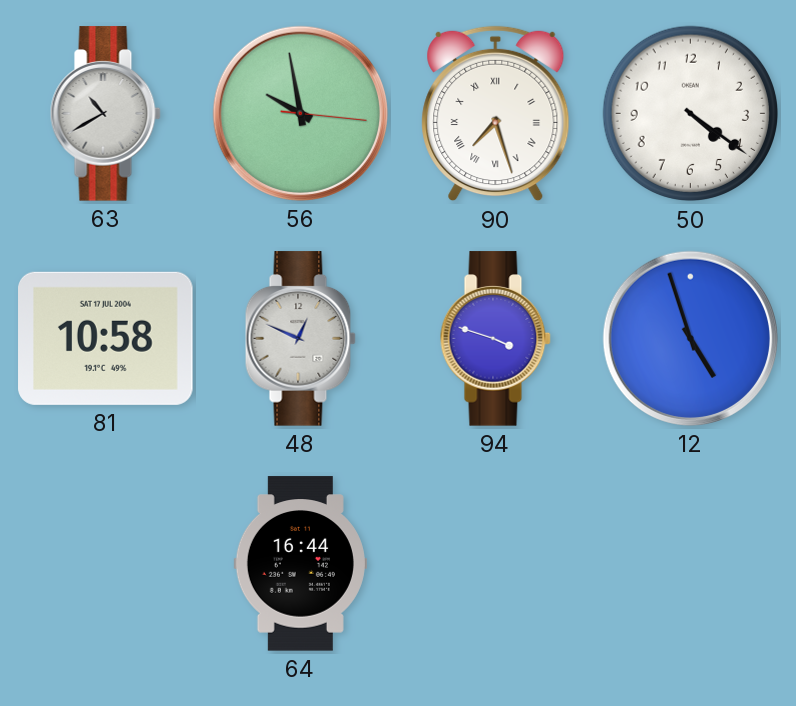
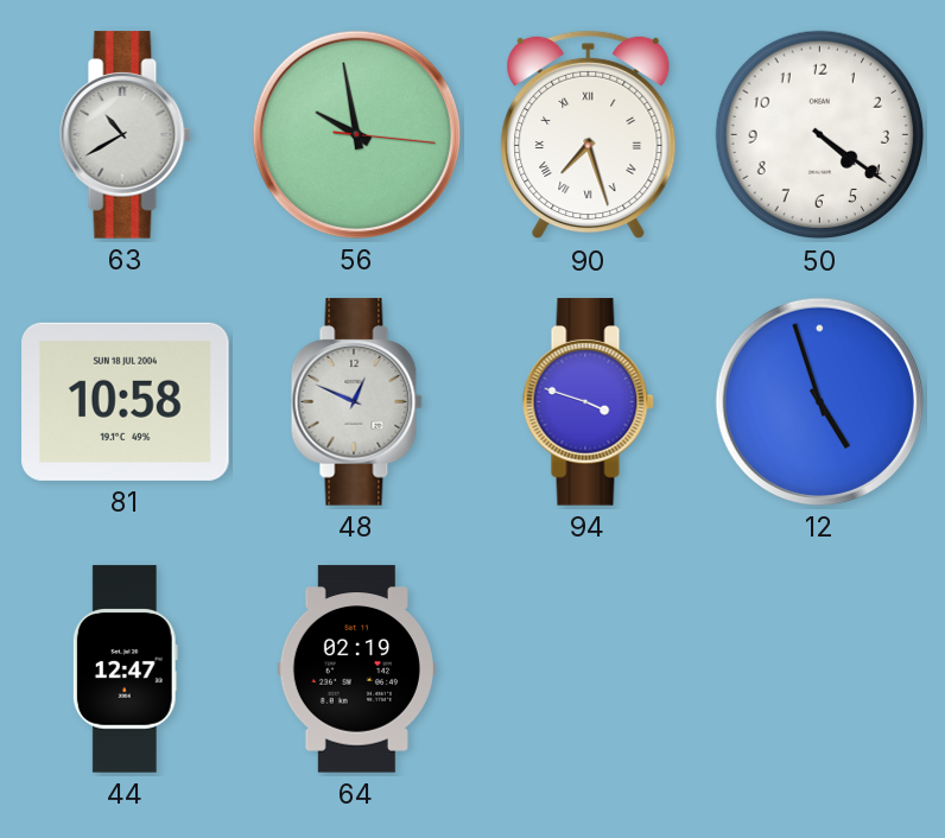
81 date: SAT 17 JUL 2004 -> SUN 18 JUL 2004 (126, 401)
44: none -> 12:47 (125, 669)
64: 16:44 -> 02:19 (356, 669)
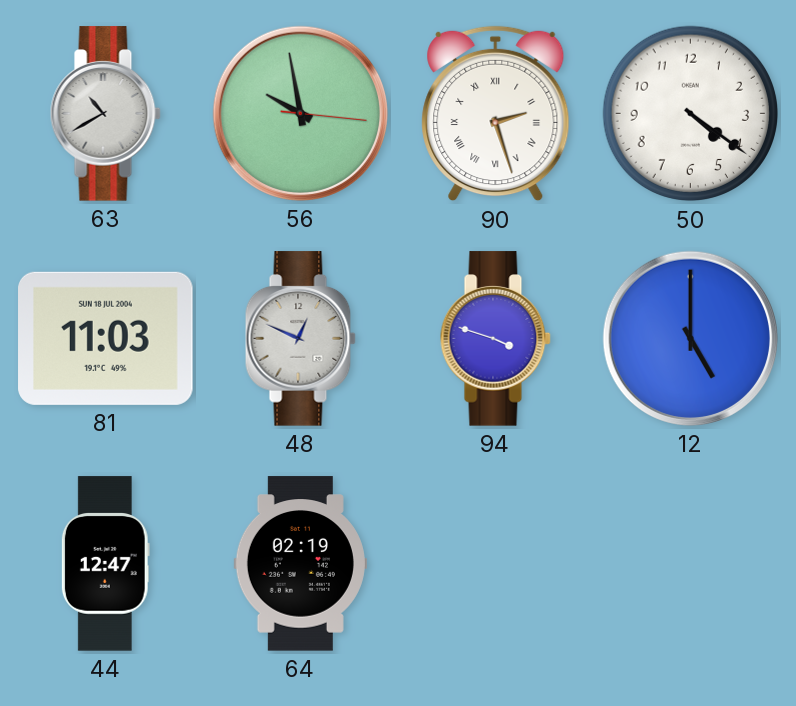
90: 7:27 -> 2:27 (496, 114)
81: 10:58 -> 11:03 (106, 338)
12: 4:57 -> 5:00 (690, 338)
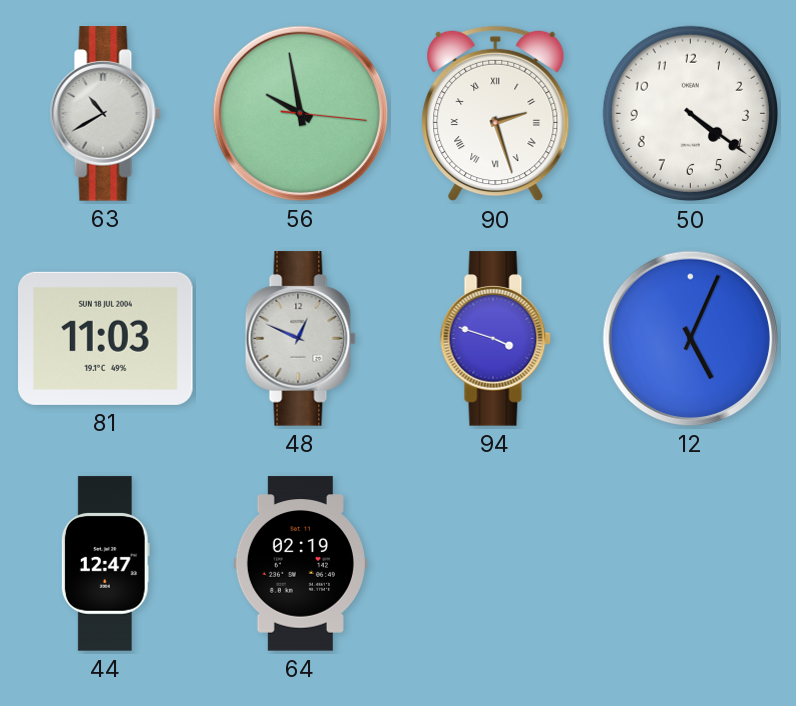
12: 5:00 -> 5:04 (690, 338)
